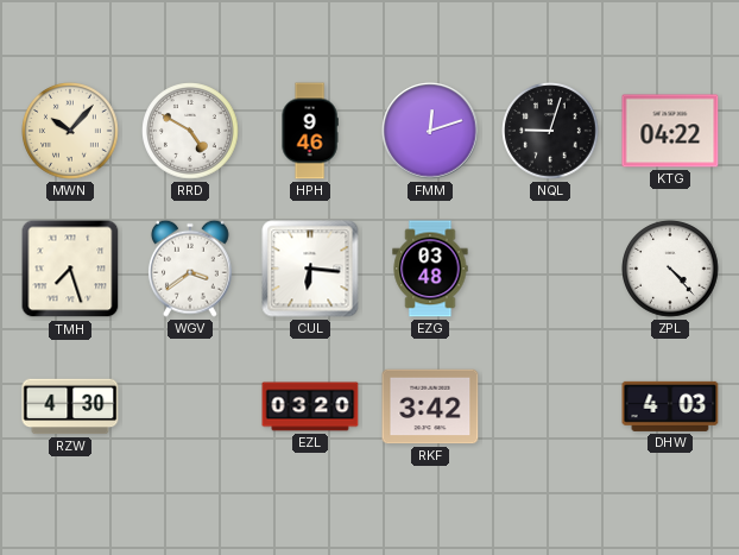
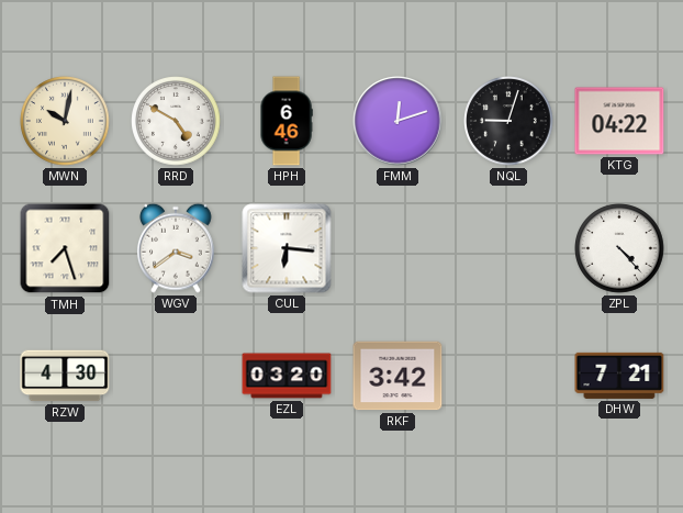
MWN: 10:07 -> 10:02 (65, 121)
HPH: 9:46 -> 6:46 (287, 121)
EZG: 03:48 -> none (430, 269)
DHW: 4:03 -> 7:21 (619, 376)
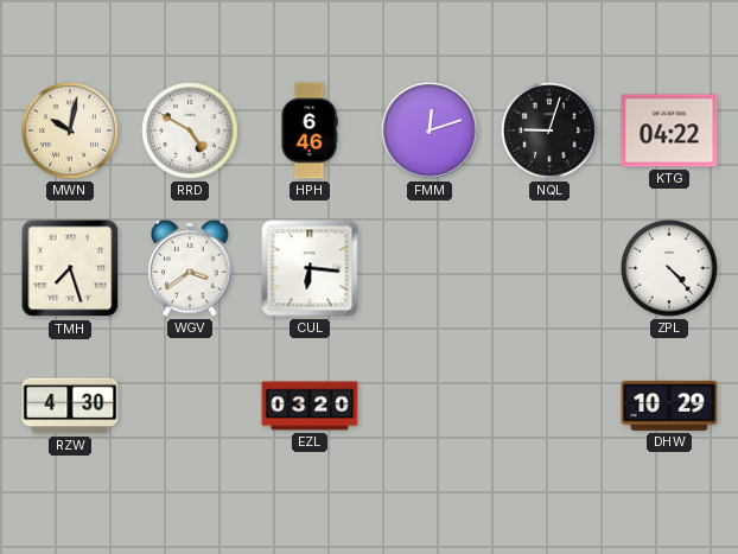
RKF: 3:42 -> none (398, 376)
DHW: 7:21 -> 10:29 (669, 406)
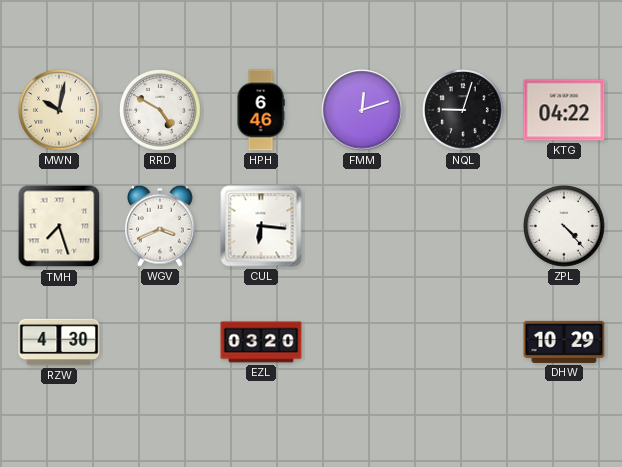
WGV: 3:39 -> 3:41 (160, 226)
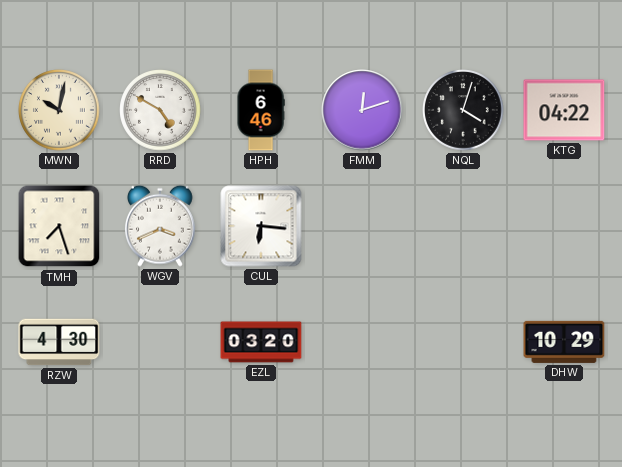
NQL: 9:03 -> 4:03 (463, 110)
ZPL: 4:23 -> none (564, 226)
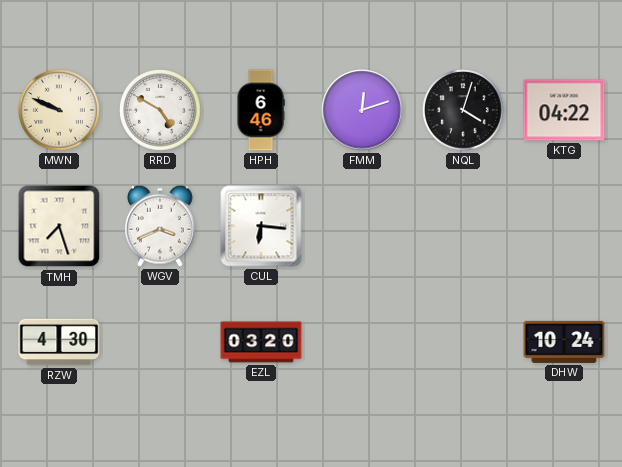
MWN: 10:02 -> 9:49 (59, 110)
DHW: 10:29 -> 10:24 (564, 342)
